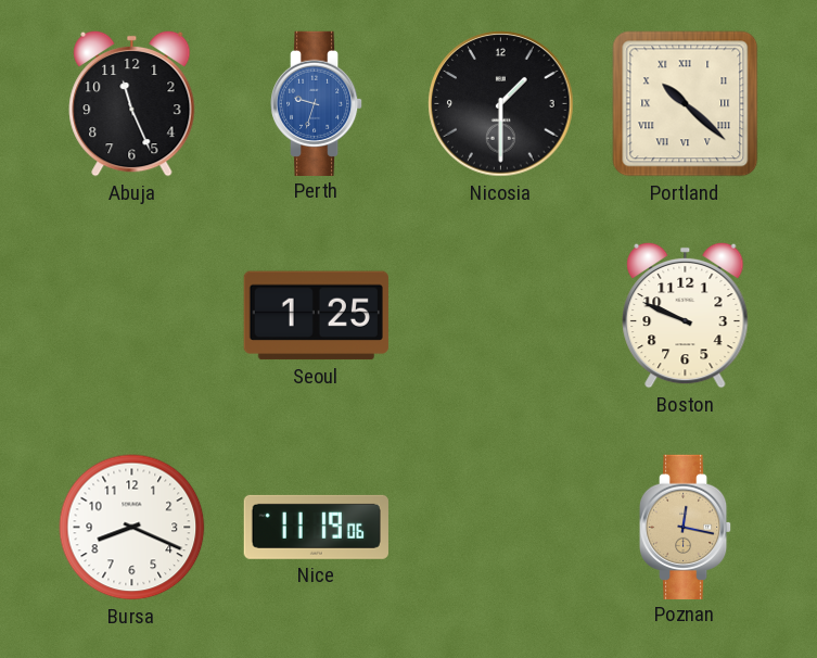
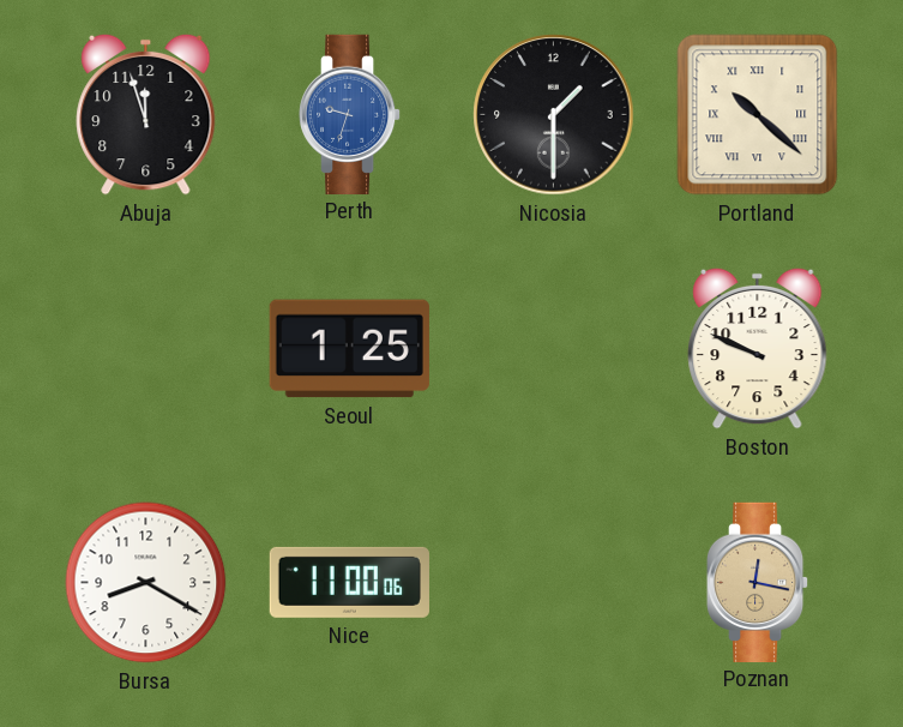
Abuja: 11:26 -> 11:57 (146, 114)
Bursa: 8:19 -> 8:20 (146, 583)
Nice: 11:19 -> 11:00 (349, 582)
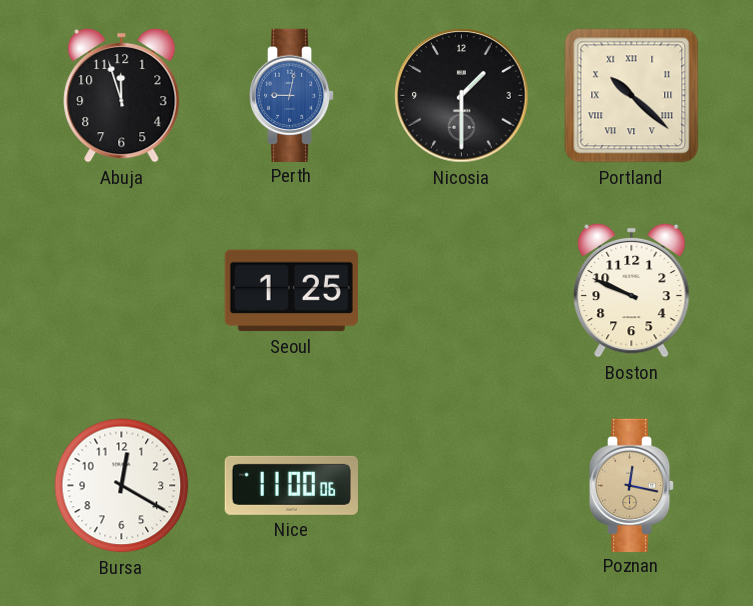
Perth: 9:33 -> 9:02 (292, 95)
Bursa: 8:20 -> 12:20 (122, 486)
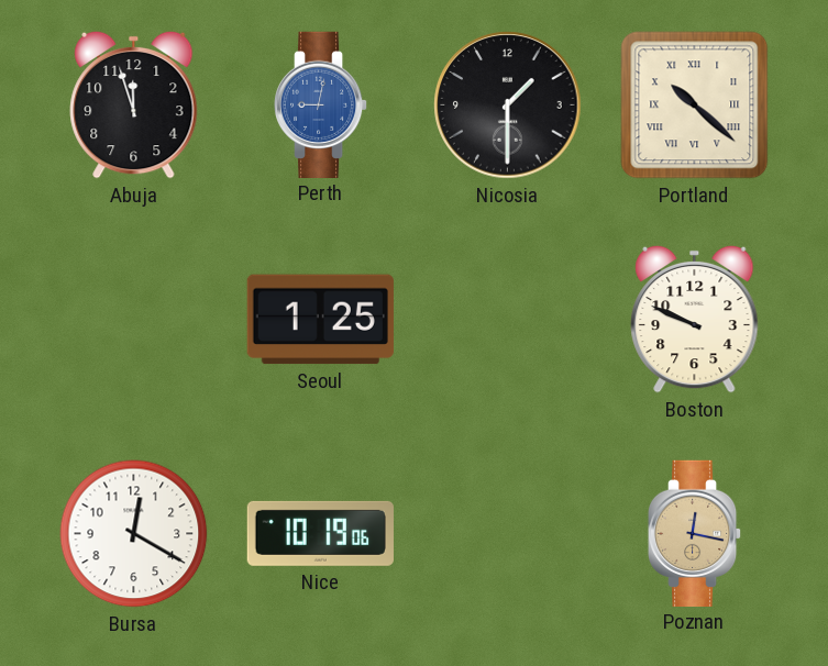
Nice: 11:00 -> 10:19 (320, 533)
